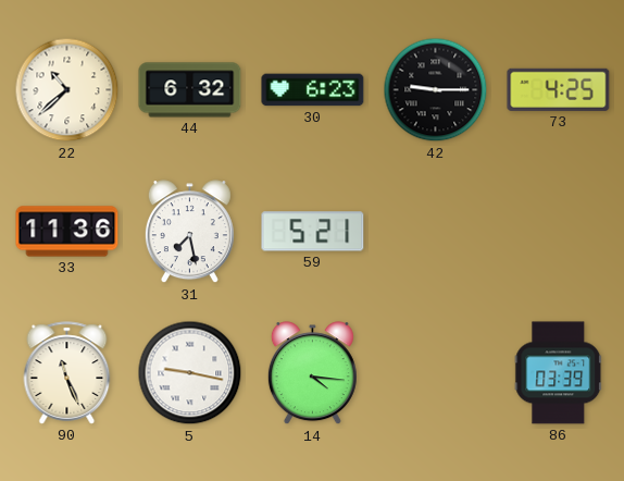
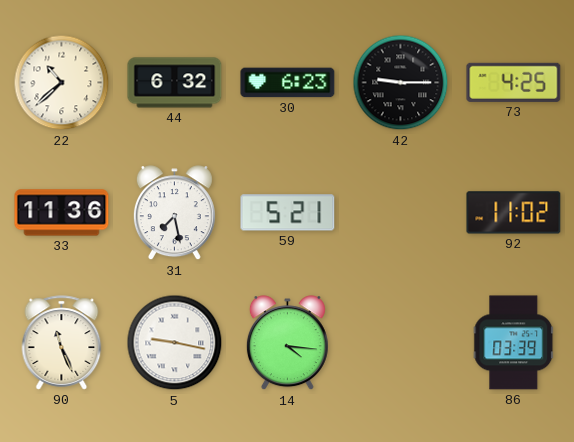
92: none -> 11:02 (514, 213)
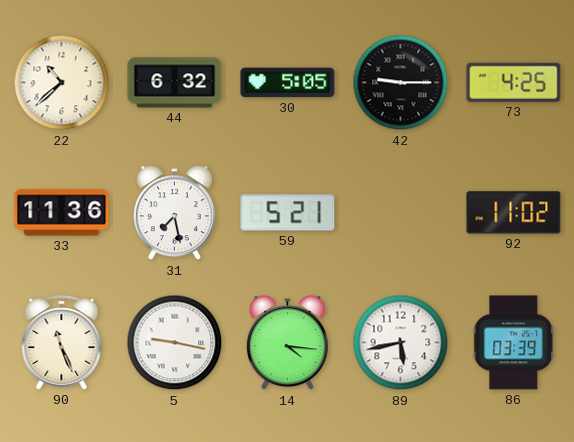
30: 6:23 -> 5:05 (288, 83)
89: none -> 5:43 (401, 343)
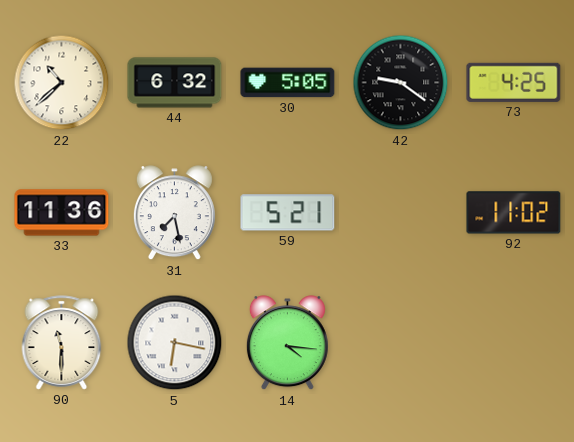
42: 9:15 -> 9:21 (401, 83)
90: 11:26 -> 11:30 (62, 343)
5: 9:17 -> 6:17 (175, 343)
89: 5:43 -> none (401, 343)
86: 03:39 -> none (514, 343)
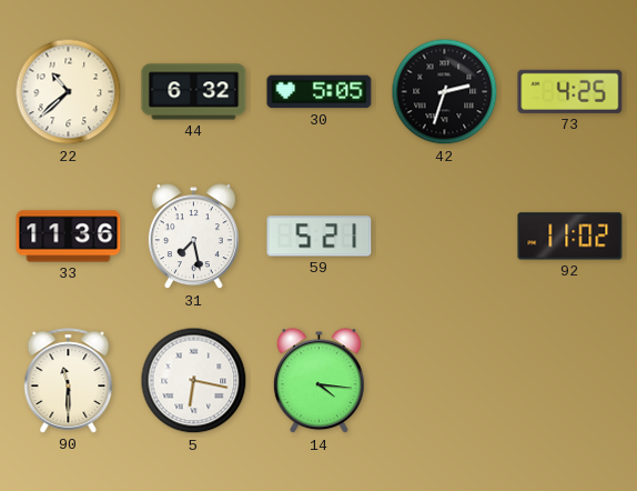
42: 9:21 -> 2:33 (445, 92)
